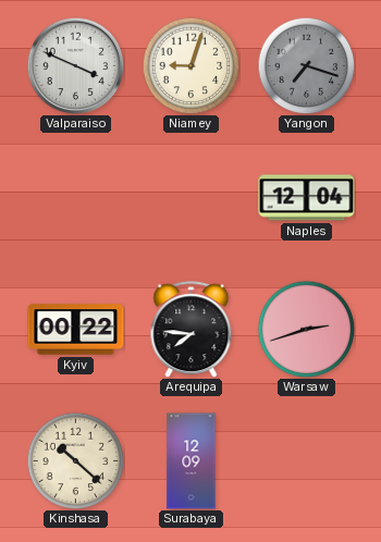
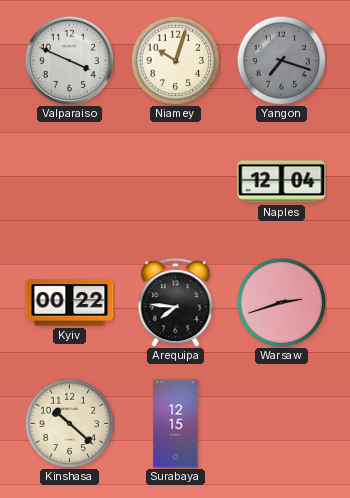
Niamey: 9:03 -> 10:03 (175, 60)
Surabaya: 12:09 -> 12:15 (176, 424)
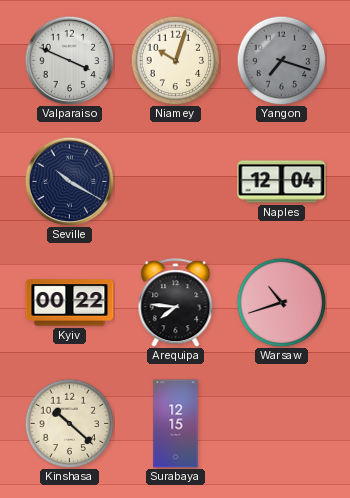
Seville: none -> 10:20 (69, 181)
Warsaw: 2:42 -> 10:42 (281, 302)
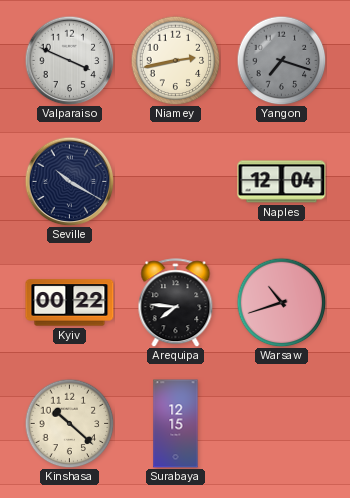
Niamey: 10:03 -> 2:43 (175, 60)
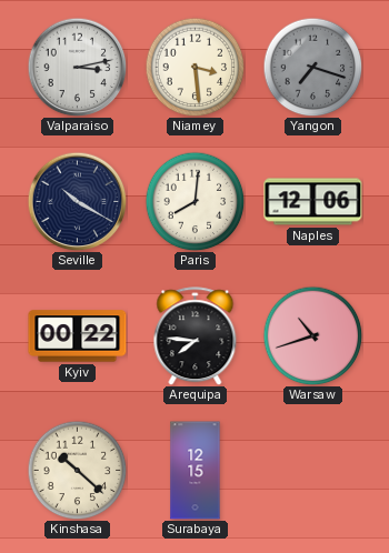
Valparaiso: 3:49 -> 3:13 (77, 67)
Niamey: 2:43 -> 3:29 (194, 67)
Paris: none -> 8:01 (194, 201)
Naples: 12:04 -> 12:06 (313, 202)
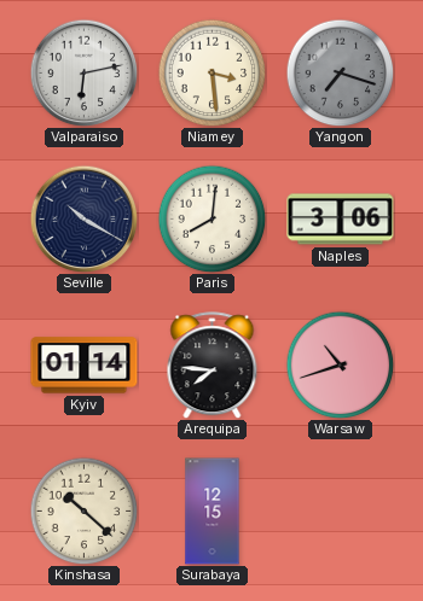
Valparaiso: 3:13 -> 6:13 (83, 72)
Naples: 12:06 -> 3:06 (341, 220)
Kyiv: 00:22 -> 01:14 (85, 366)
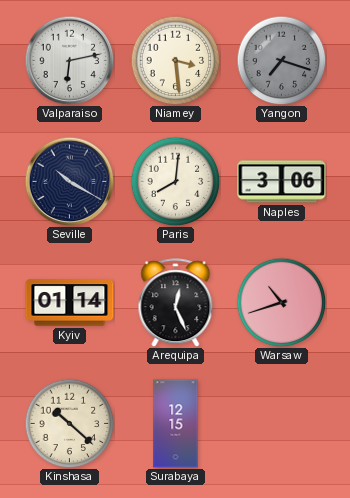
Arequipa: 7:46 -> 12:26 (176, 303)
